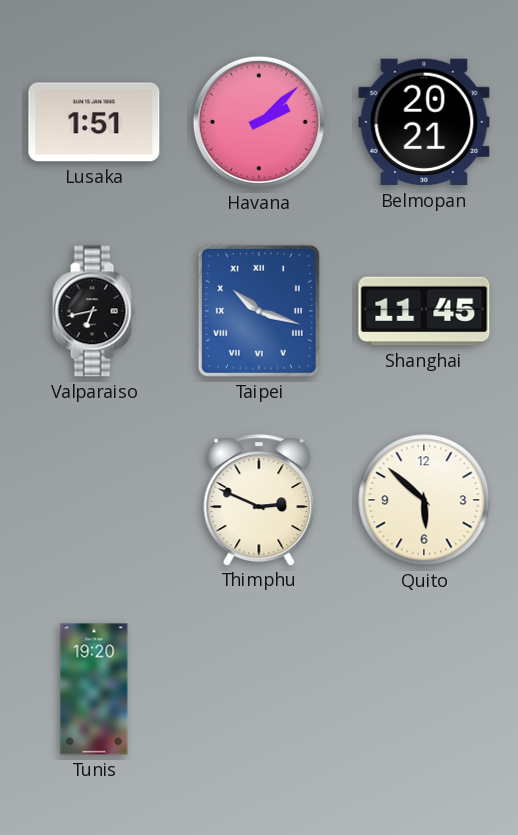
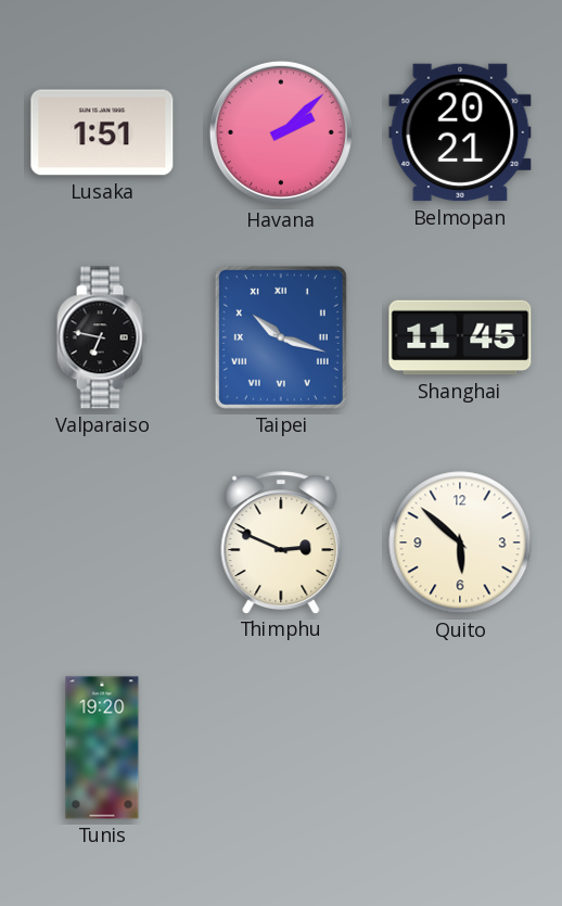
Valparaiso: 6:43 -> 6:47 (102, 337)
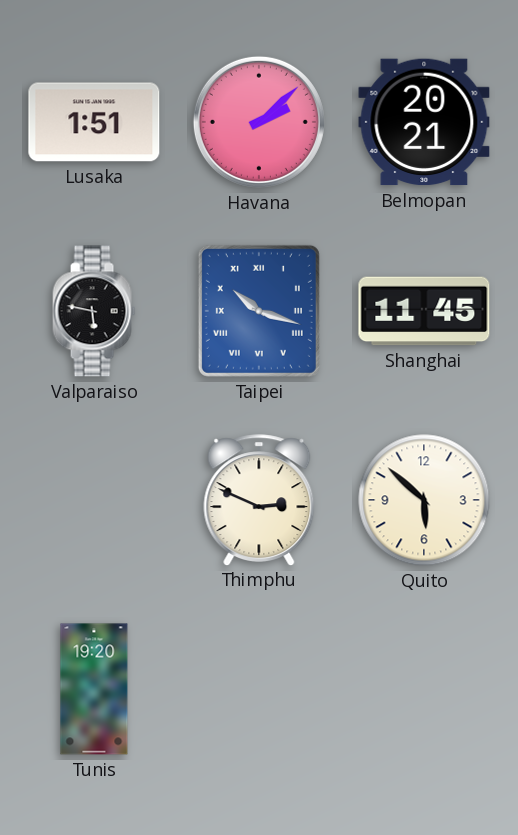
Valparaiso: 6:47 -> 5:47 (94, 311)
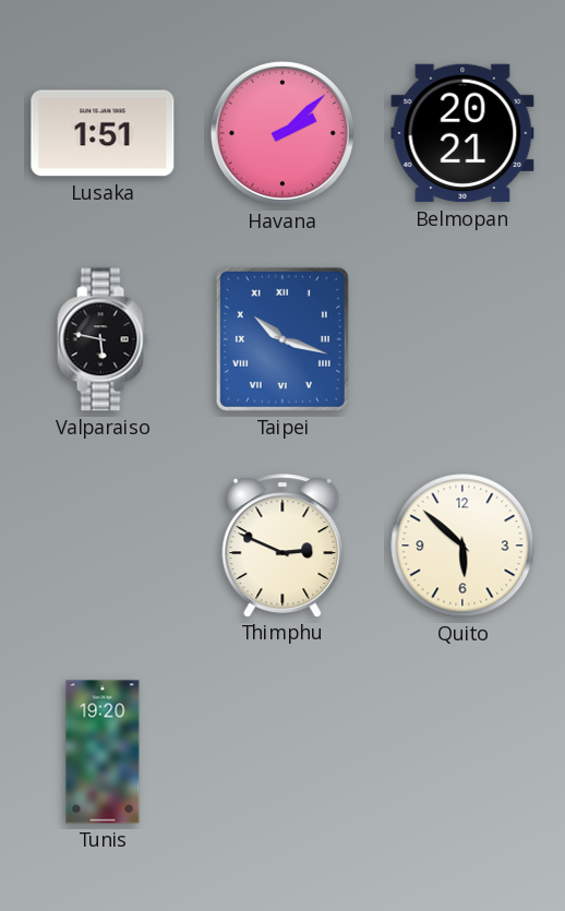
Shanghai: 11:45 -> none (424, 311)
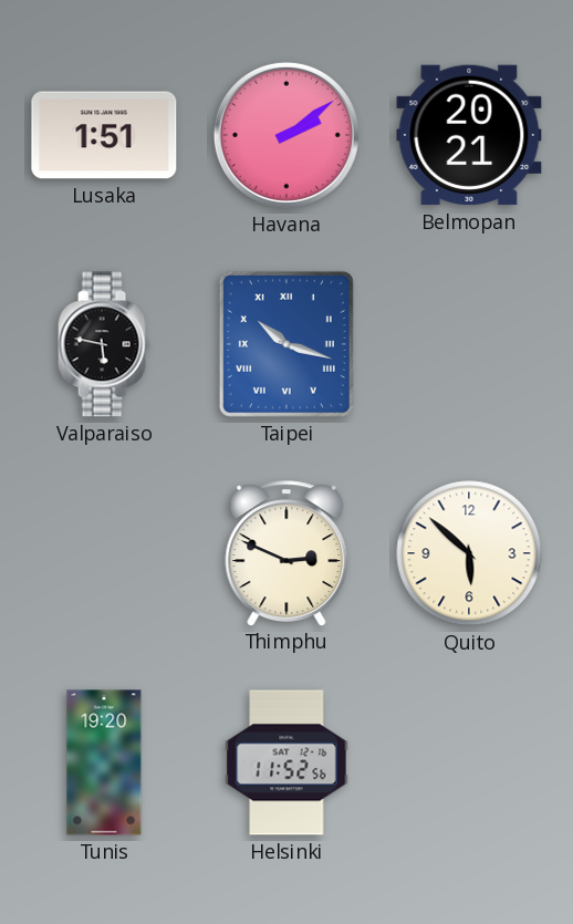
Havana: 2:08 -> 2:09 (286, 135)
Helsinki: none -> 11:52 (286, 762)
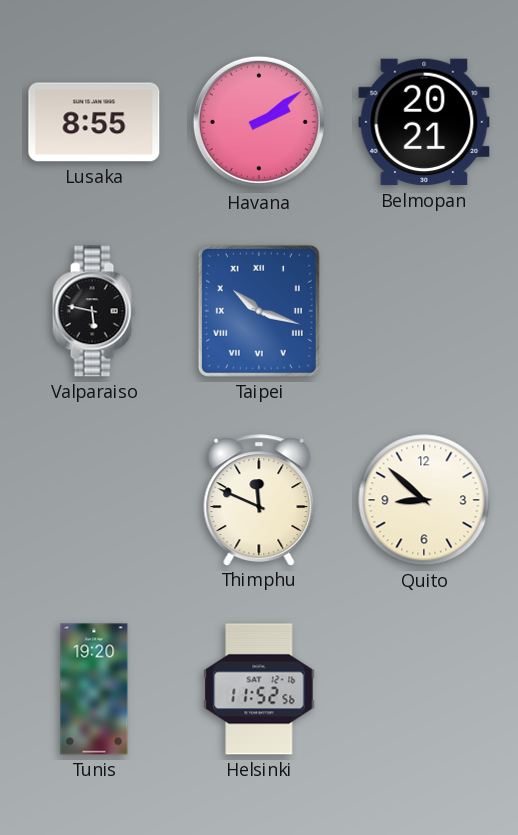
Lusaka: 1:51 -> 8:55 (94, 122)
Thimphu: 2:49 -> 11:49 (259, 500)
Quito: 5:52 -> 8:52 (424, 500)
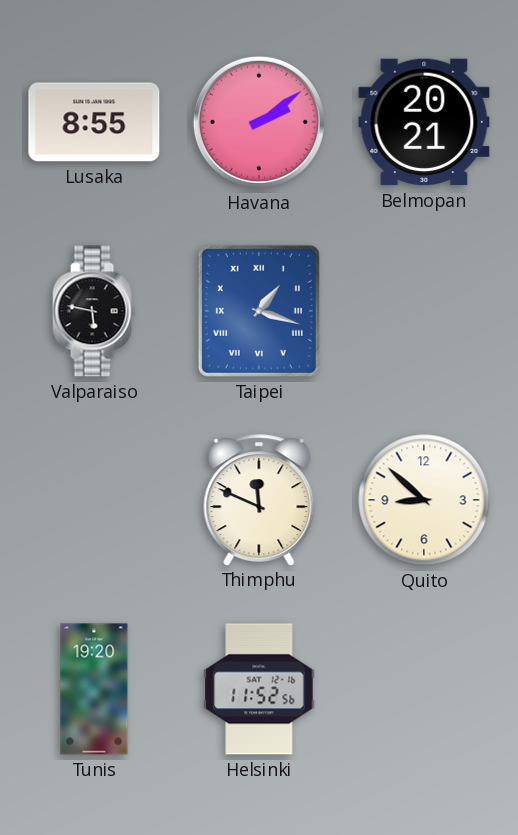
Taipei: 10:18 -> 1:18 (259, 311)
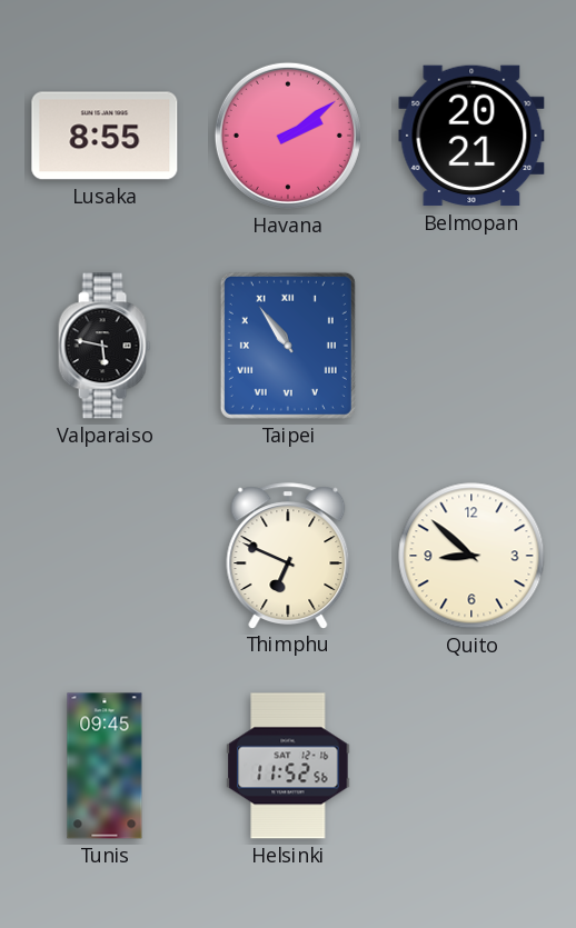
Taipei: 1:18 -> 10:54 (288, 346)
Thimphu: 11:49 -> 6:49 (288, 556)
Tunis: 19:20 -> 09:45 (105, 766)
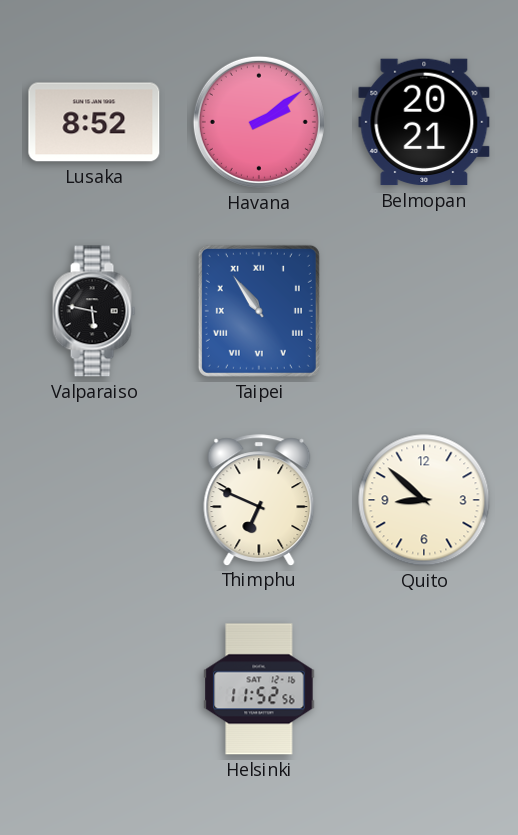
Lusaka: 8:55 -> 8:52 (94, 122)
Tunis: 09:45 -> none (105, 766)
